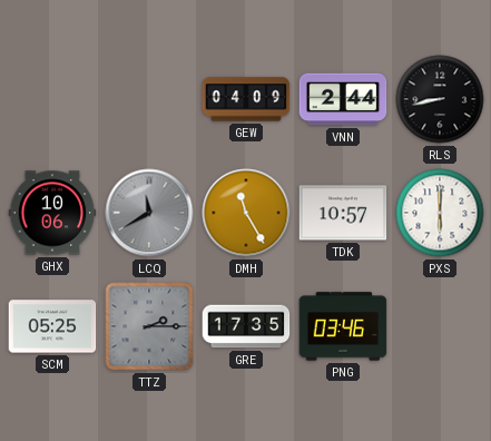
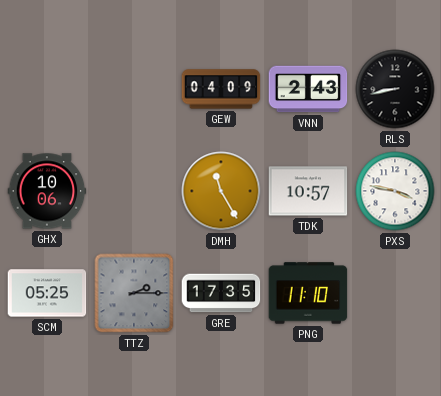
VNN: 2:44 -> 2:43 (308, 89)
LCQ: 11:40 -> none (149, 213)
PXS: 6:00 -> 3:47 (395, 191)
PNG: 03:46 -> 11:10 (308, 293)
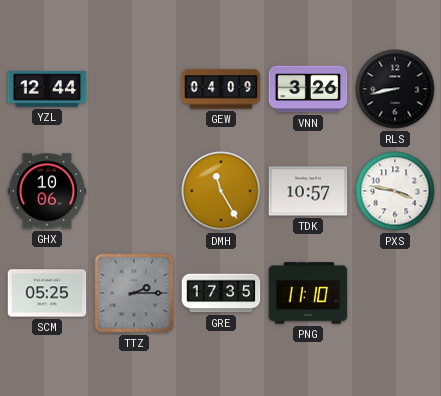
YZL: none -> 12:44 (47, 90)
VNN: 2:43 -> 3:26 (308, 89)
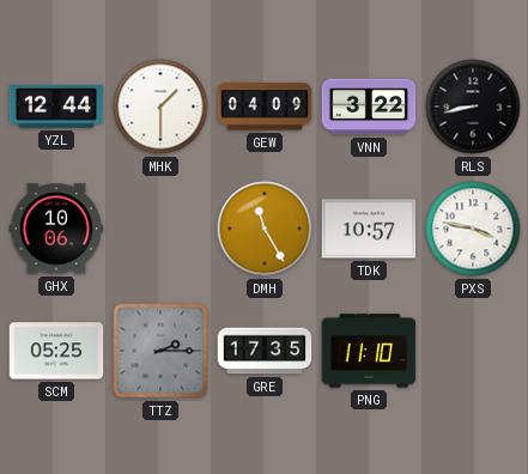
MHK: none -> 1:30 (160, 107)
VNN: 3:26 -> 3:22 (369, 107)
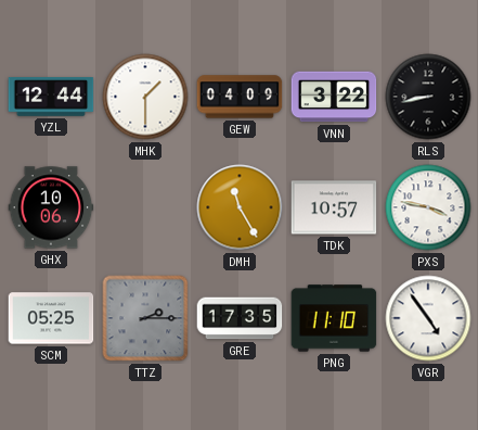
VGR: none -> 4:54 (428, 318)
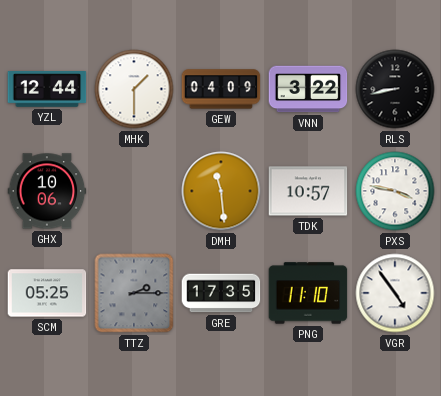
DMH: 11:25 -> 11:29 (221, 191)
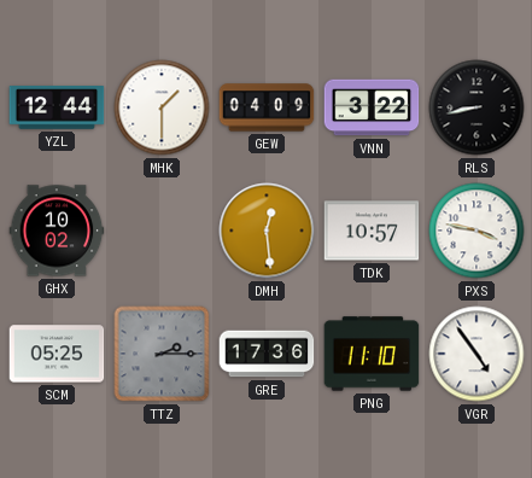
GHX: 10:06 -> 10:02 (57, 231)
DMH: 11:29 -> 12:29 (267, 231)
GRE: 17:35 -> 17:36 (267, 354)
